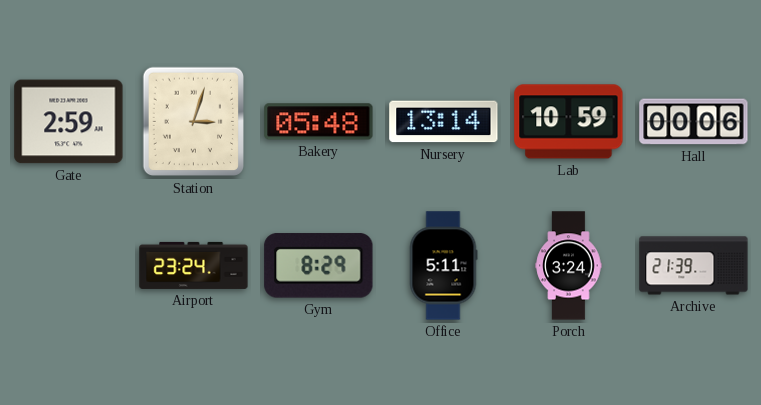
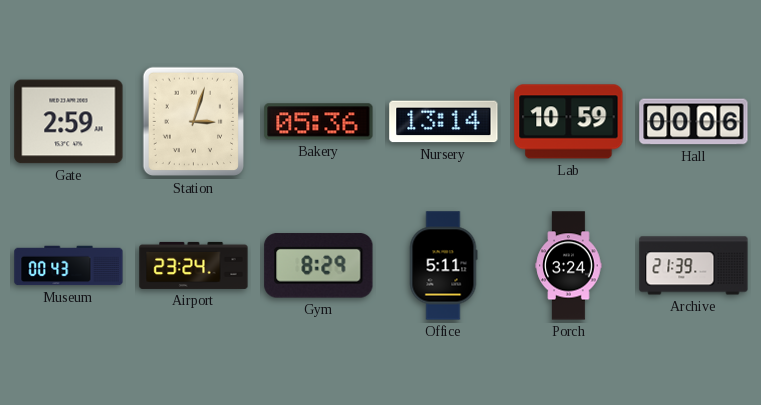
Bakery: 05:48 -> 05:36 (319, 122)
Museum: none -> 00:43 (69, 266)
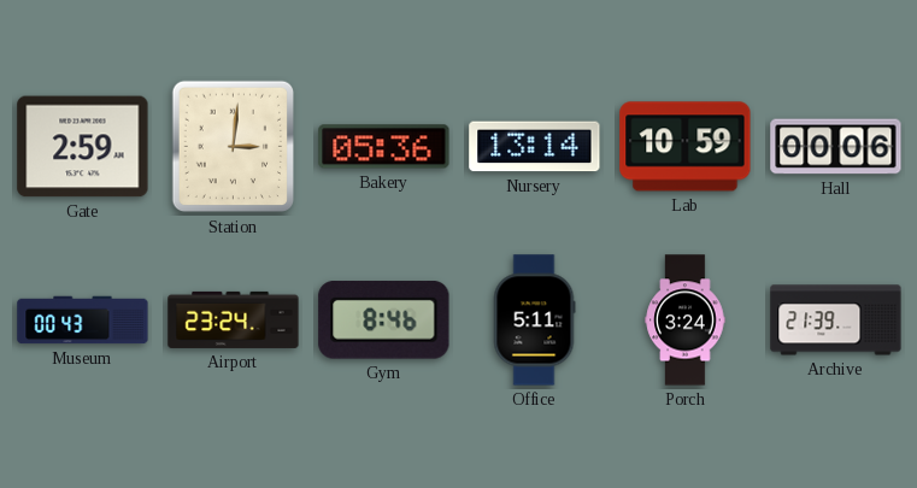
Station: 3:03 -> 3:01 (233, 147)
Gym: 8:29 -> 8:46 (384, 321)
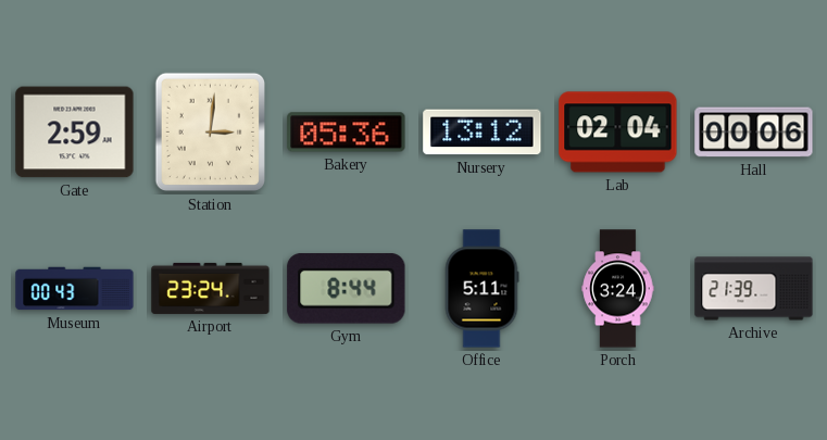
Nursery: 13:14 -> 13:12 (483, 133)
Lab: 10:59 -> 02:04 (618, 133)
Gym: 8:46 -> 8:44 (347, 289)
